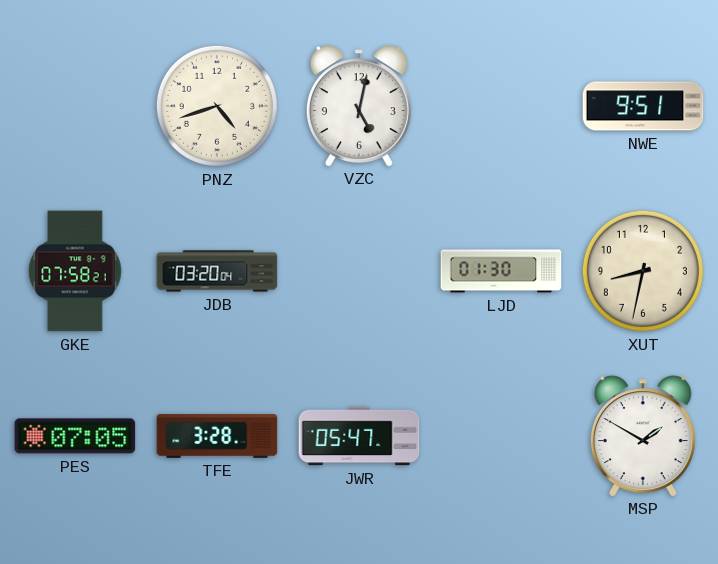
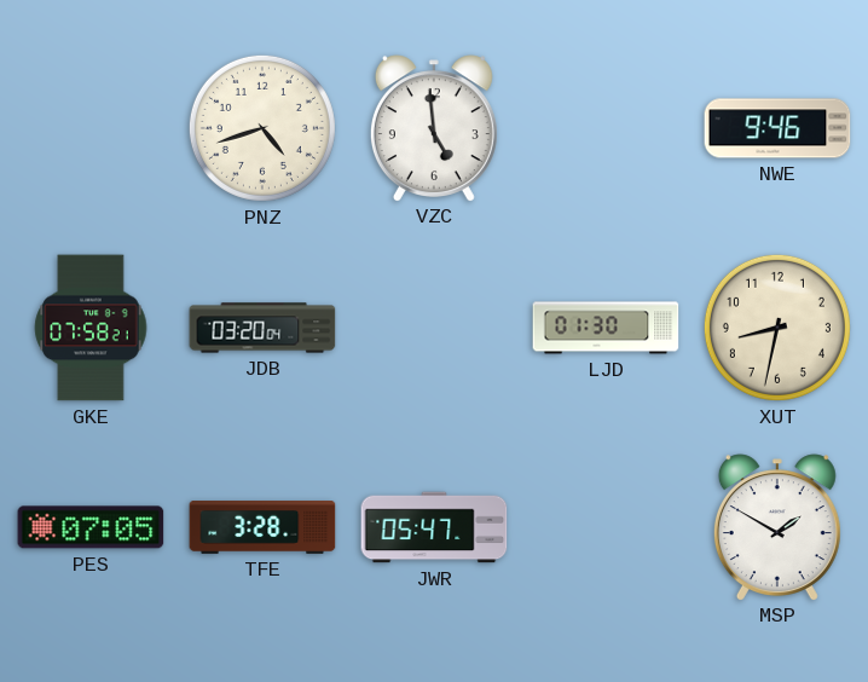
VZC: 5:02 -> 4:59 (434, 128)
NWE: 9:51 -> 9:46 (777, 128)
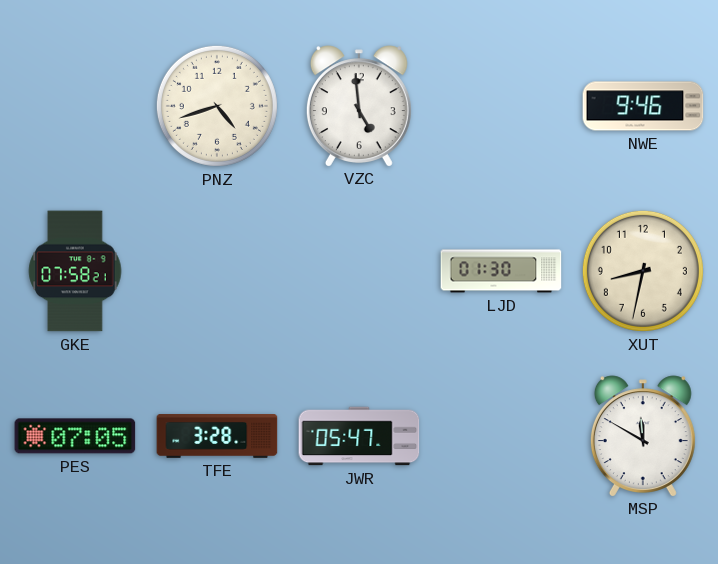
JDB: 03:20 -> none (262, 328)
MSP: 1:50 -> 11:50 (643, 436)
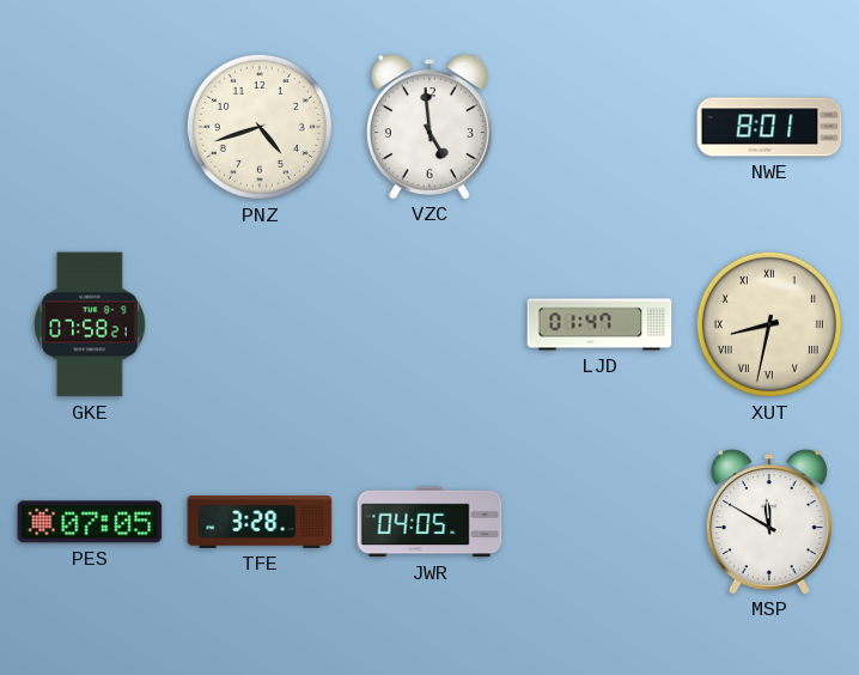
NWE: 9:46 -> 8:01 (769, 127)
LJD: 01:30 -> 01:47 (599, 324)
XUT numerals: Arabic -> Roman (769, 324)
JWR: 05:47 -> 04:05 (429, 522)
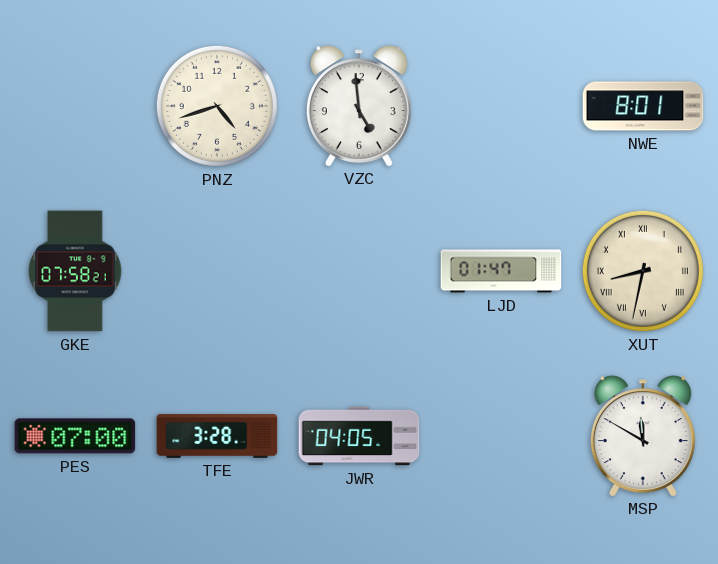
PES: 07:05 -> 07:00 (75, 436)
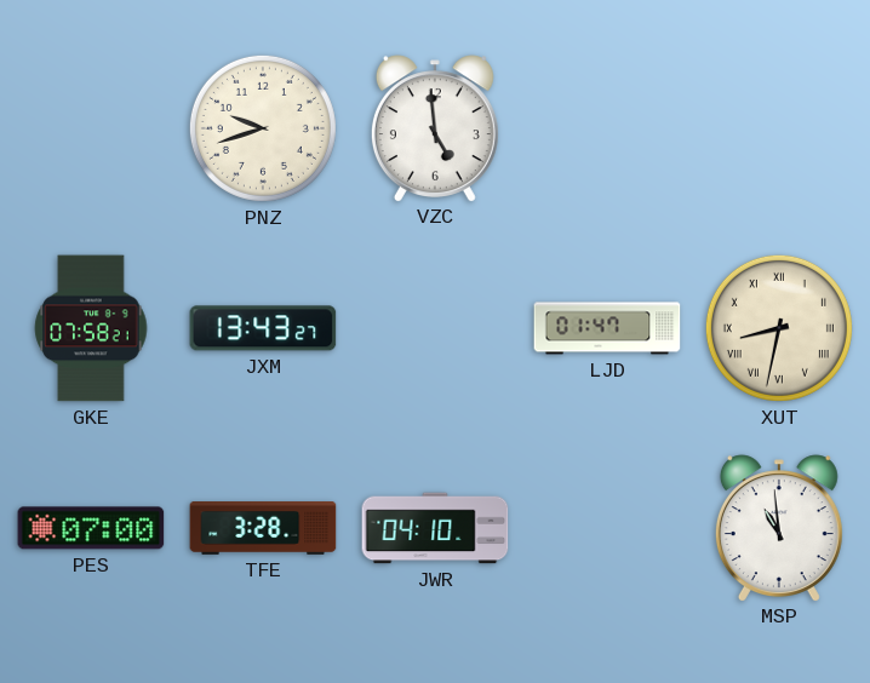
PNZ: 4:42 -> 9:42 (263, 128)
NWE: 8:01 -> none (643, 106)
JXM: none -> 13:43 (263, 328)
JWR: 04:05 -> 04:10 (435, 528)
MSP: 11:50 -> 10:59 (779, 528)
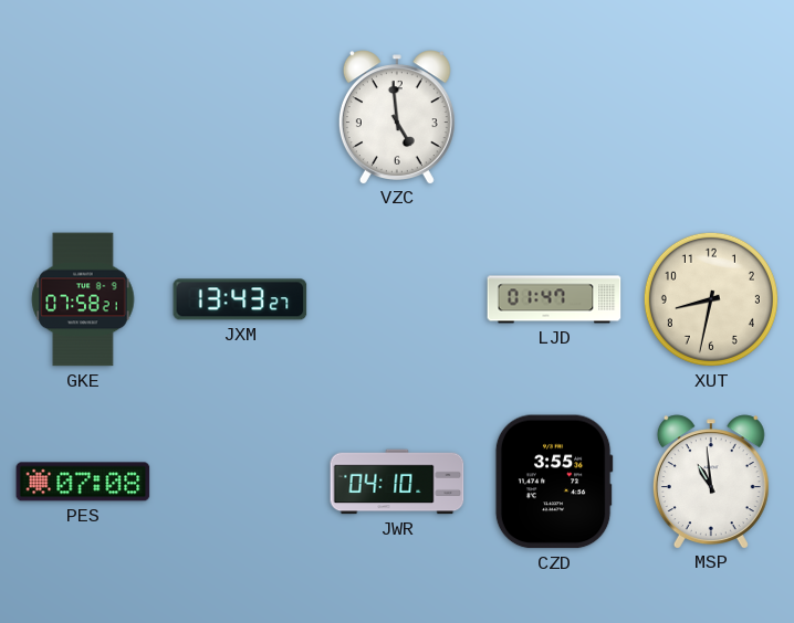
PNZ: 9:42 -> none (263, 128)
XUT numerals: Roman -> Arabic (711, 299)
PES: 07:00 -> 07:08 (83, 482)
TFE: 3:28 -> none (263, 529)
CZD: none -> 3:55 (554, 482)
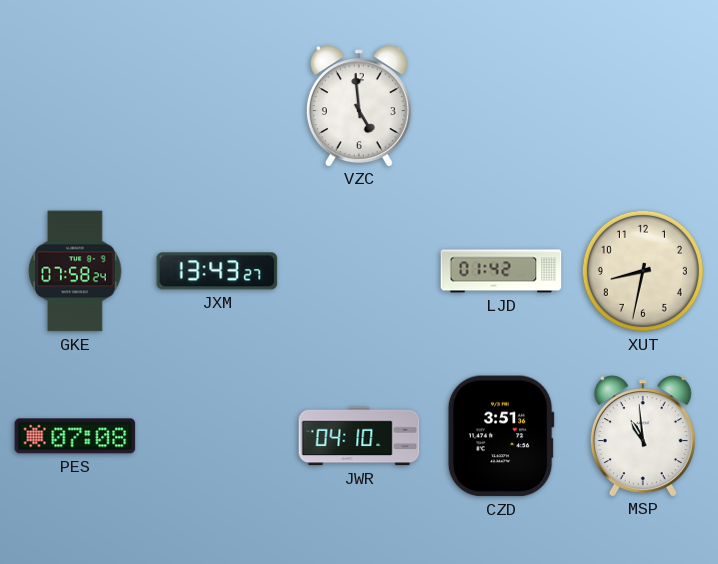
GKE: 07:58:21 -> 07:58:24 (75, 271)
LJD: 01:47 -> 01:42 (501, 271)
CZD: 3:55 -> 3:51 (501, 436)
